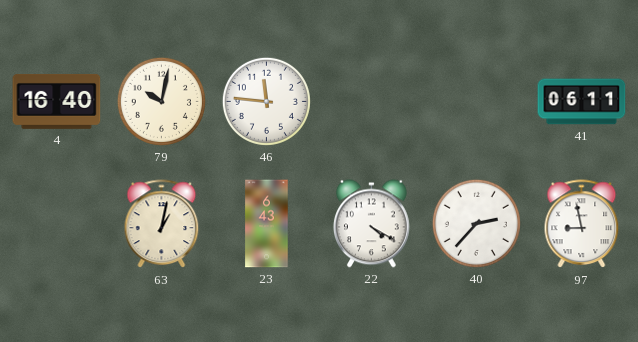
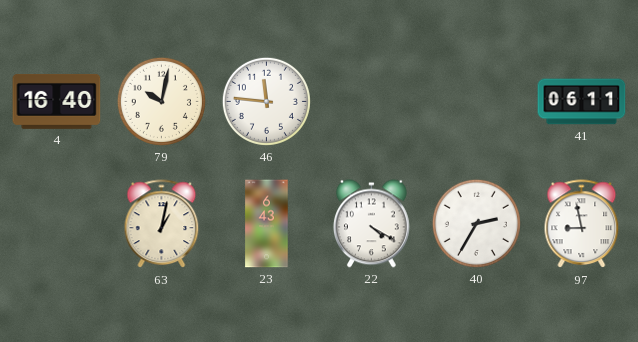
40: 2:37 -> 2:35 (476, 223)
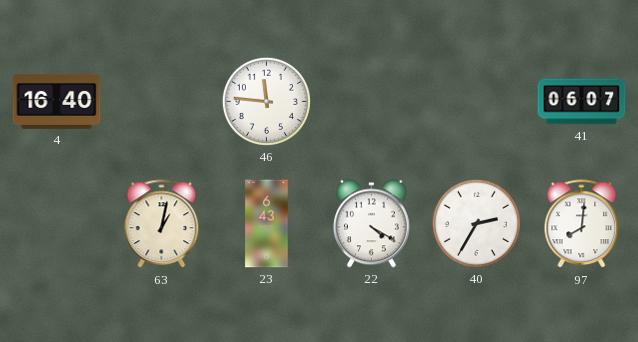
79: 10:02 -> none (161, 101)
41: 06:11 -> 06:07 (582, 102)
97: 8:58 -> 8:01 (582, 224)
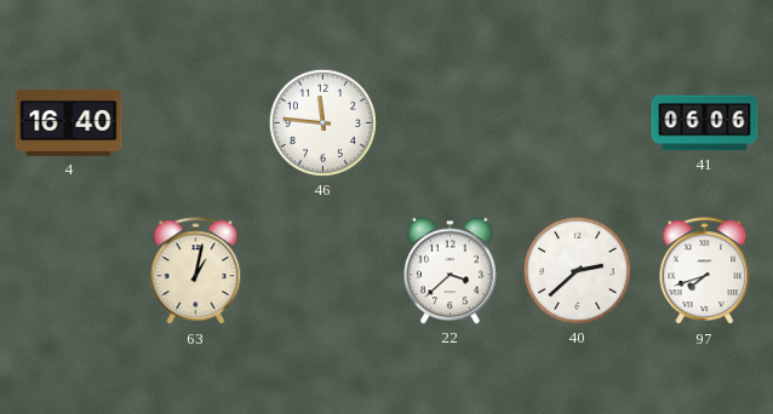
41: 06:07 -> 06:06 (705, 123)
23: 6:43 -> none (267, 224)
22: 4:20 -> 3:38 (450, 271)
40: 2:35 -> 2:38 (577, 270)
97: 8:01 -> 7:42 (705, 271)
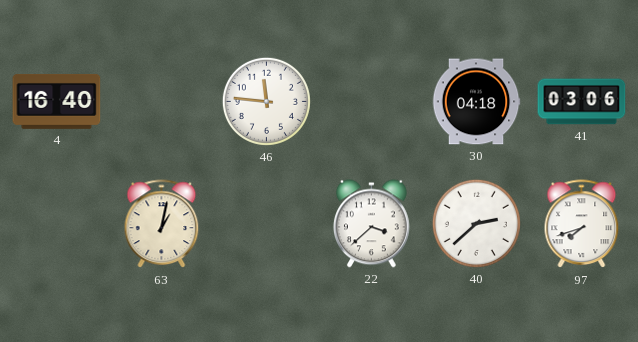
30: none -> 04:18 (476, 102)
41: 06:06 -> 03:06 (582, 102)
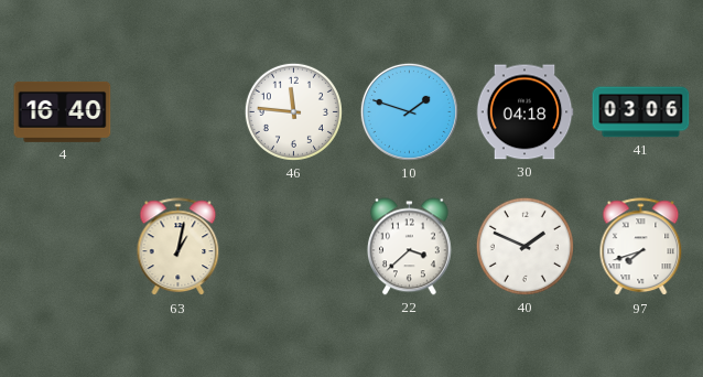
10: none -> 1:48 (409, 111)
40: 2:38 -> 1:49 (524, 246)
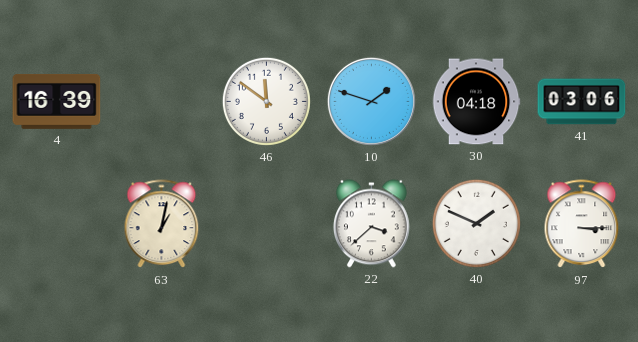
4: 16:40 -> 16:39 (57, 101)
46: 11:46 -> 11:51 (266, 101)
97: 7:42 -> 3:15 (582, 224)
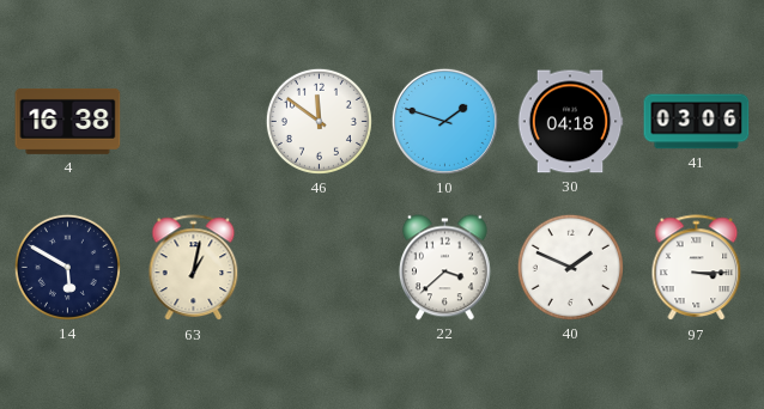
4: 16:39 -> 16:38 (68, 121)
14: none -> 5:50 (67, 267)
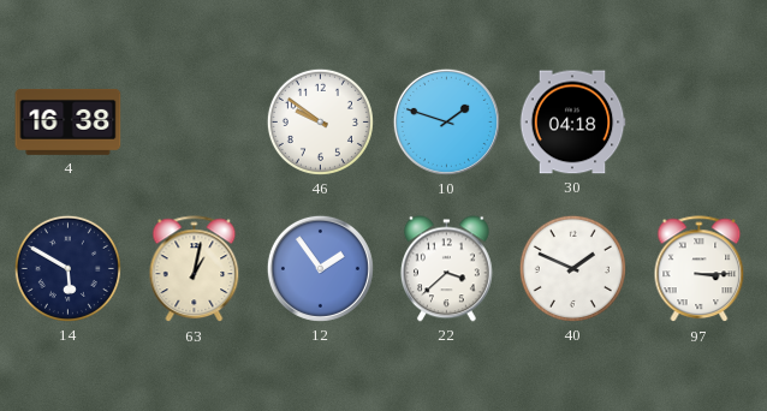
46: 11:51 -> 9:51 (320, 121)
41: 03:06 -> none (697, 122)
12: none -> 1:54 (320, 268)
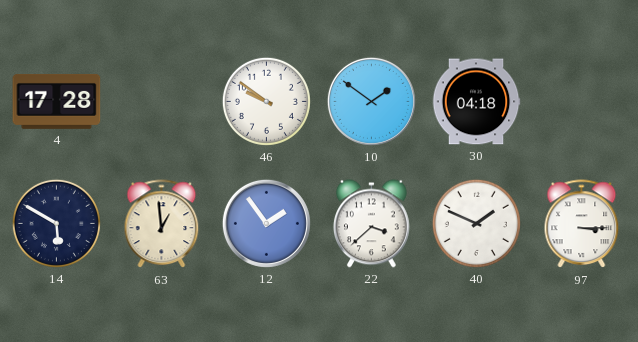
4: 16:38 -> 17:28 (57, 101)
10: 1:48 -> 1:51 (371, 101)
63: 1:02 -> 12:59 (162, 224)
